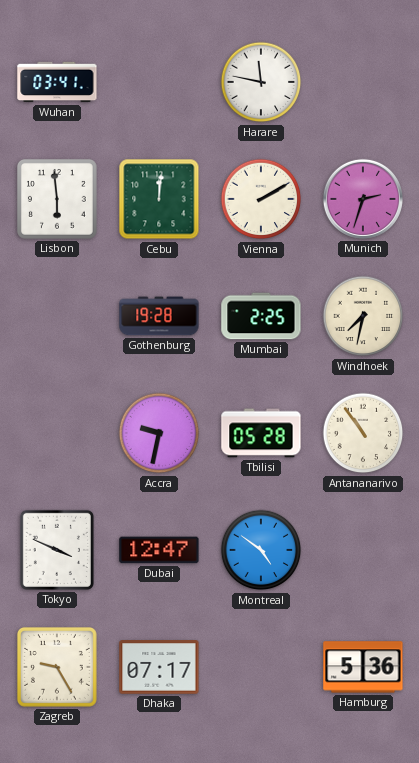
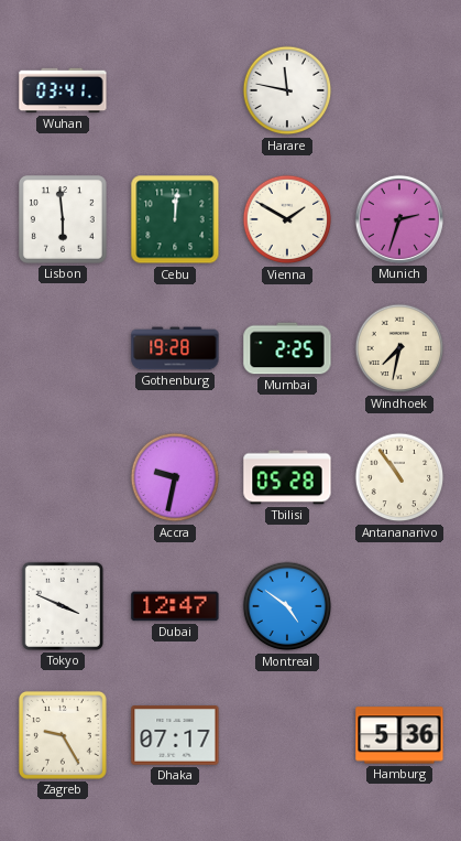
Vienna: 2:10 -> 1:50 (287, 219)
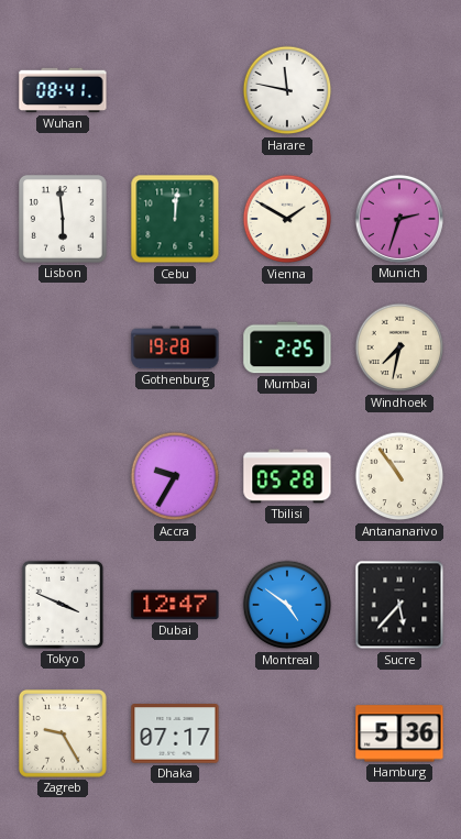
Wuhan: 03:41 -> 08:41 (63, 90)
Accra: 9:32 -> 9:35 (175, 476)
Sucre: none -> 5:37 (399, 605)
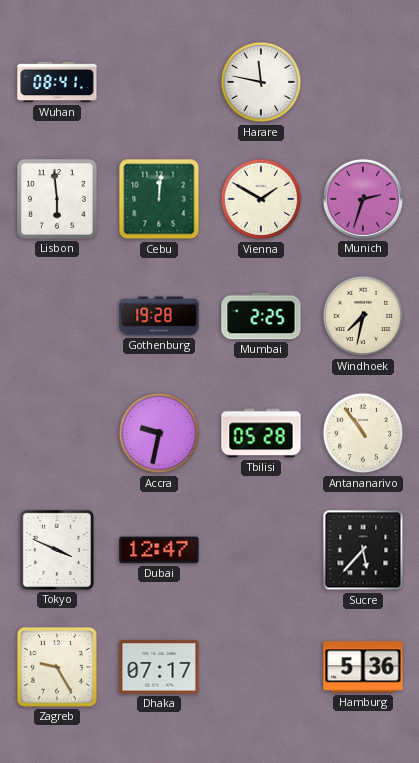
Accra: 9:35 -> 9:32 (159, 433)
Montreal: 4:51 -> none (287, 605)
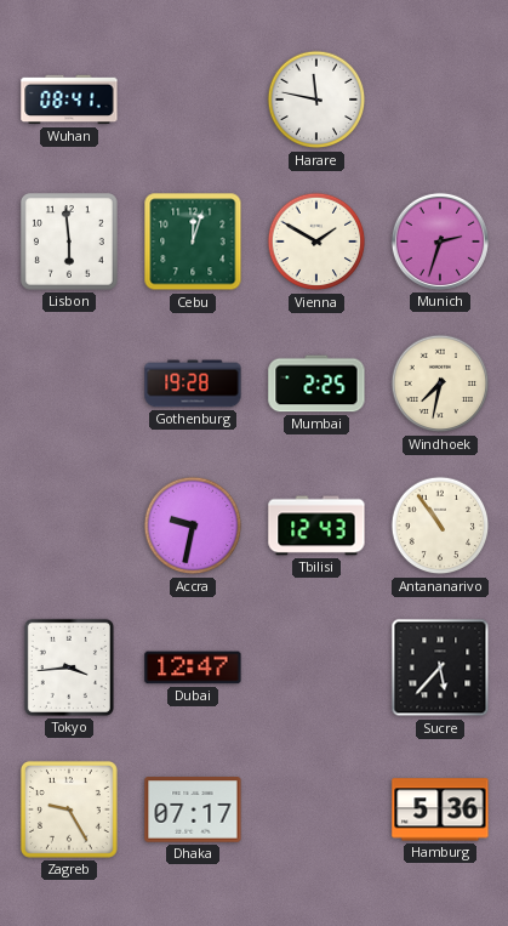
Cebu: 12:01 -> 12:03 (193, 242)
Tbilisi: 05:28 -> 12:43 (316, 526)
Tokyo: 3:49 -> 3:44 (69, 667)
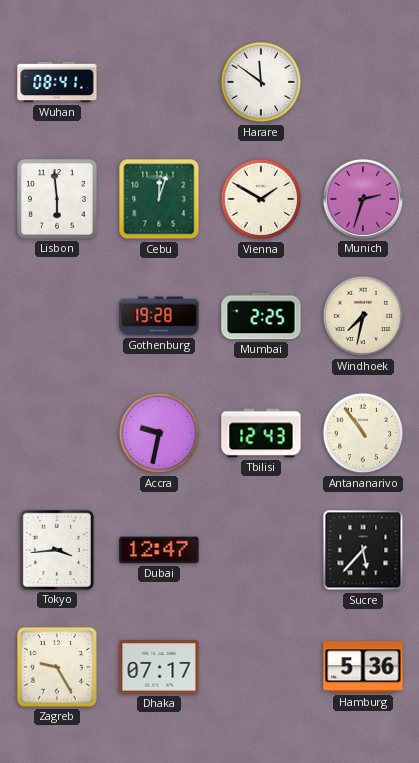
Harare: 11:47 -> 11:51 (261, 82)
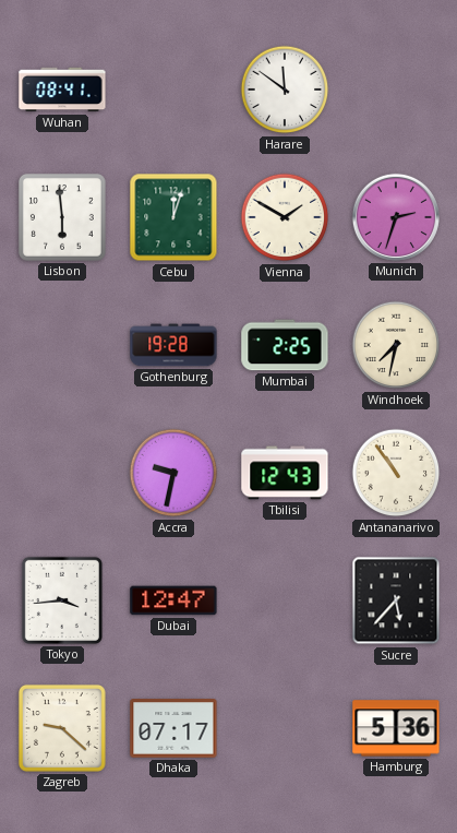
Zagreb: 9:25 -> 9:22 (62, 728)
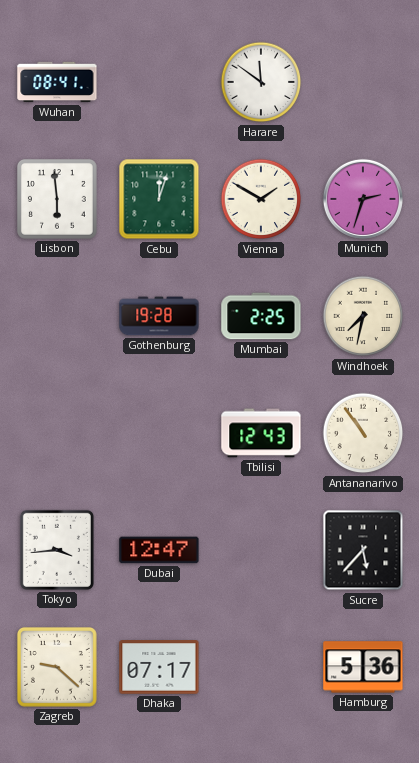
Accra: 9:32 -> none (173, 473)
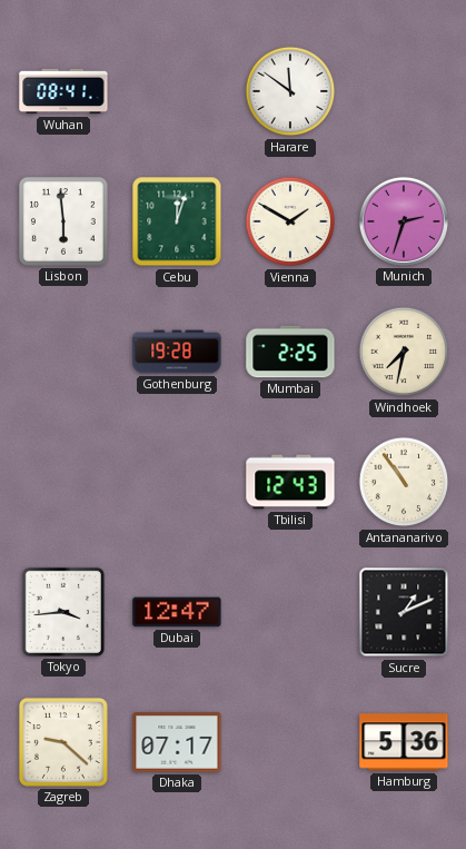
Sucre: 5:37 -> 1:11 (404, 612)
